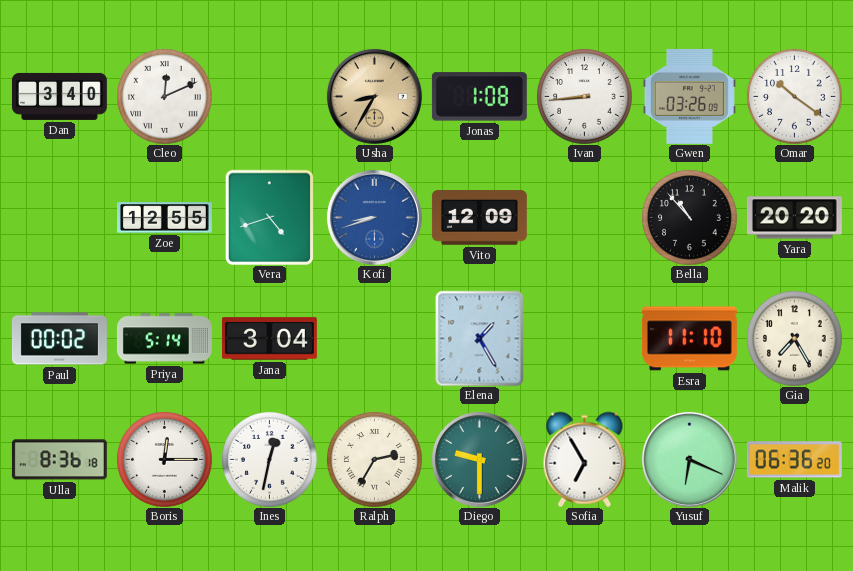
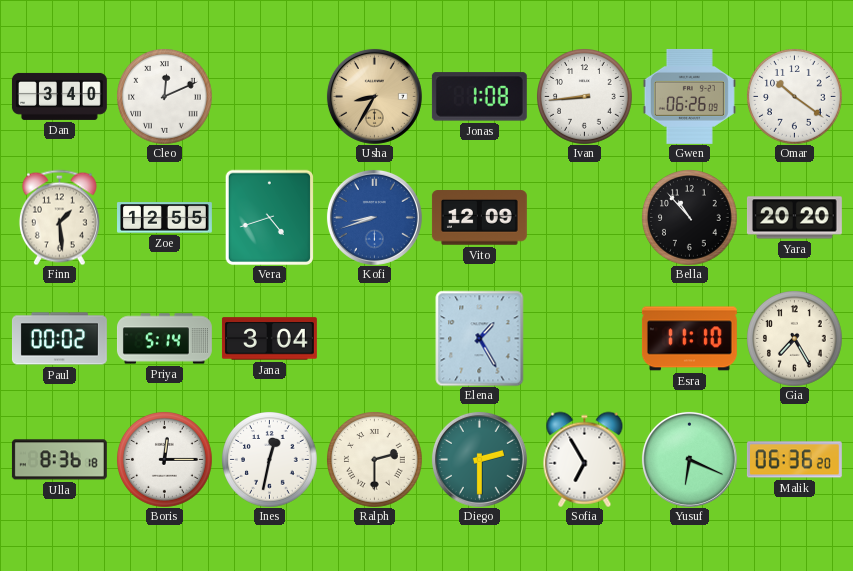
Gwen: 03:26 -> 06:26 (689, 96)
Finn: none -> 1:29 (59, 217)
Ralph: 2:35 -> 2:30 (375, 460)
Diego: 9:30 -> 2:30 (479, 459)
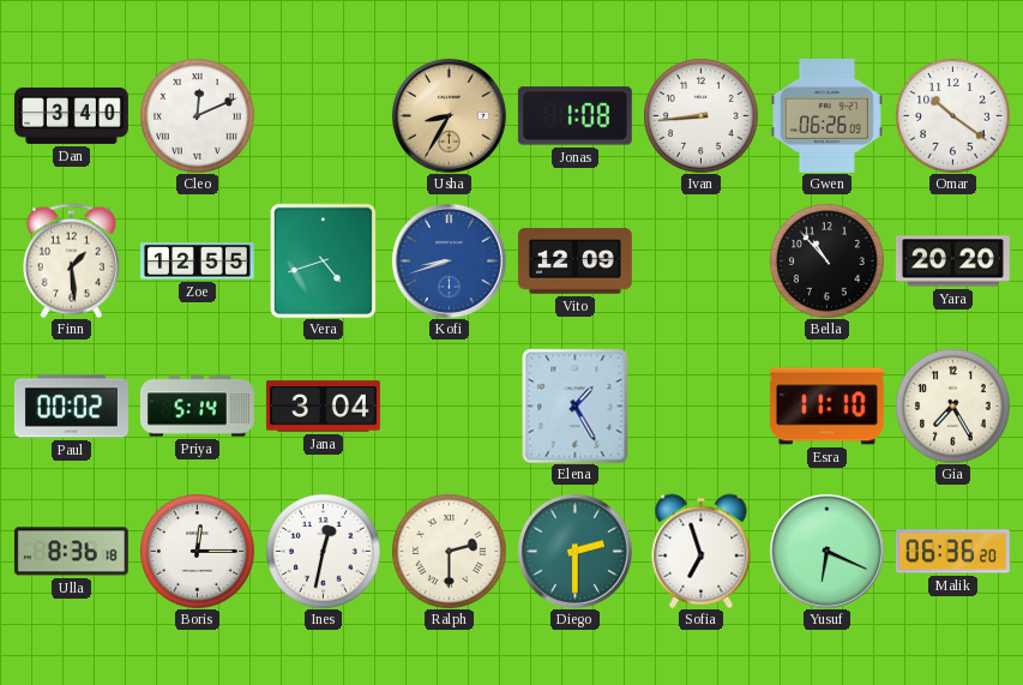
Sofia: 6:55 -> 6:57 (702, 551)
